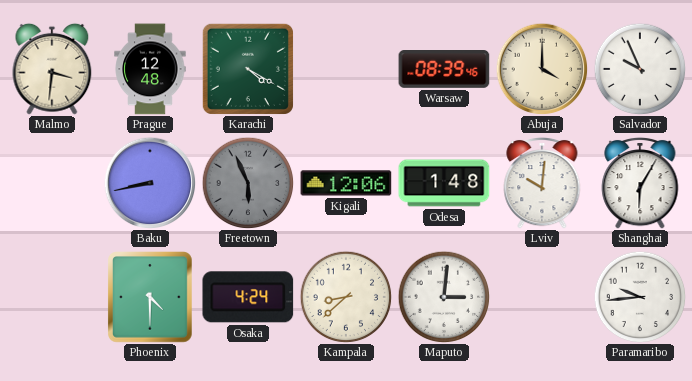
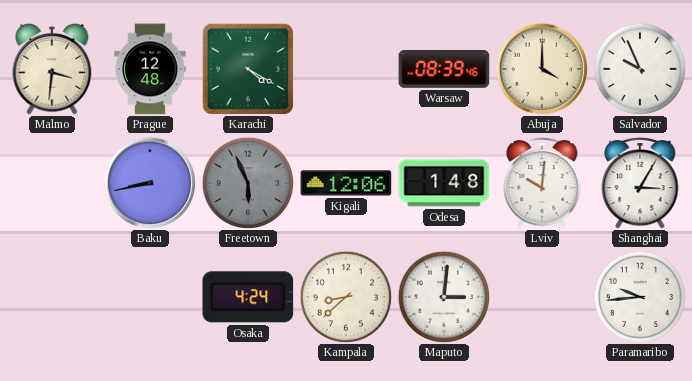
Shanghai: 6:05 -> 3:05 (640, 183)
Phoenix: 4:30 -> none (151, 298)
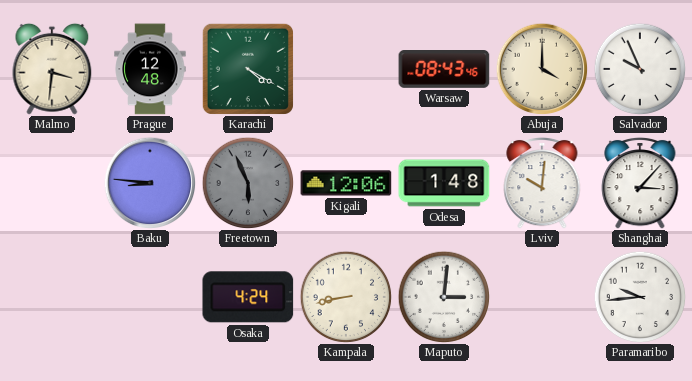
Warsaw: 08:39 -> 08:43 (444, 70)
Baku: 8:43 -> 8:46 (150, 183)
Shanghai: 3:05 -> 3:07 (640, 183)
Kampala: 8:38 -> 8:43 (346, 297)
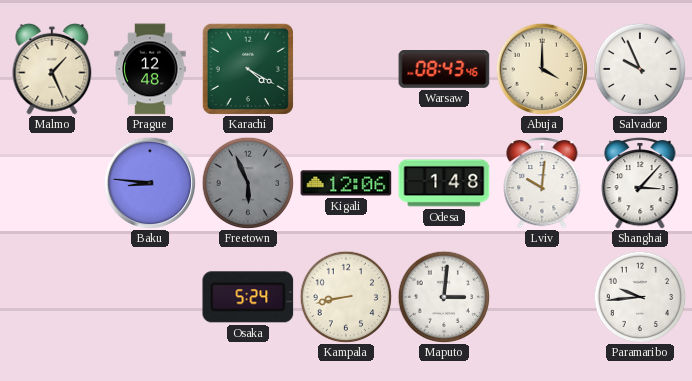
Malmo: 3:31 -> 1:26 (52, 69)
Osaka: 4:24 -> 5:24 (248, 297)
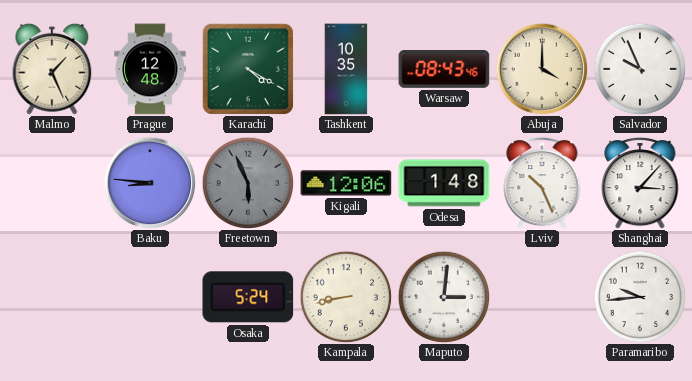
Tashkent: none -> 10:35 (346, 69)
Lviv: 10:01 -> 10:26 (542, 183)
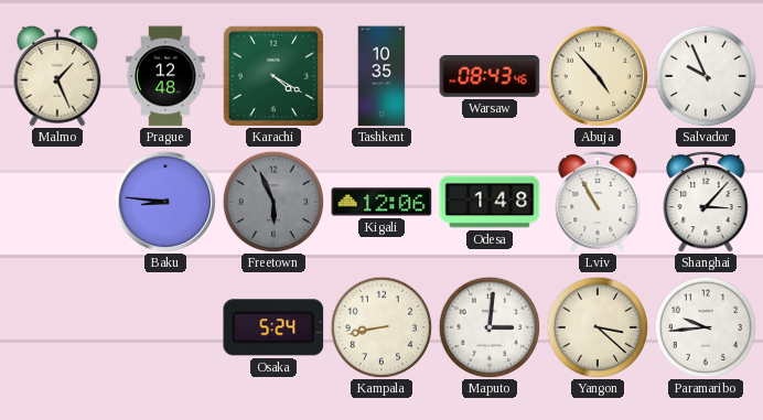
Abuja: 4:00 -> 4:53 (598, 76)
Lviv: 10:26 -> 10:55 (598, 202)
Yangon: none -> 3:22 (598, 327)
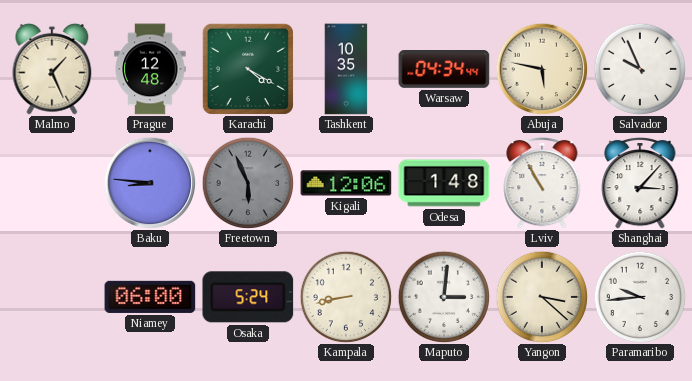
Warsaw: 08:43 -> 04:34 (444, 70)
Abuja: 4:53 -> 5:47 (542, 69)
Niamey: none -> 06:00 (150, 297)
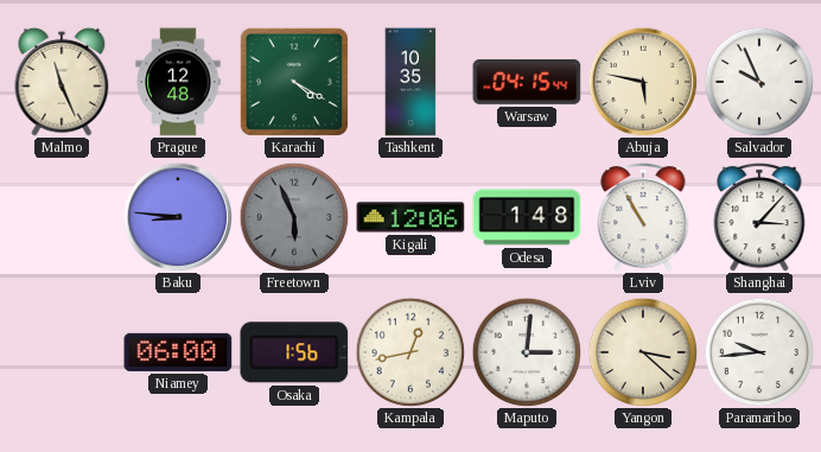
Malmo: 1:26 -> 11:26 (62, 82)
Warsaw: 04:34 -> 04:15 (527, 83)
Osaka: 5:24 -> 1:56 (294, 352)
Kampala: 8:43 -> 12:43 (411, 352)
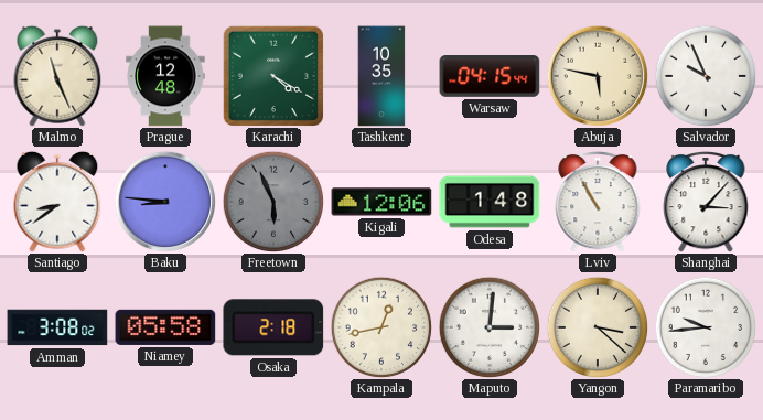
Santiago: none -> 8:39 (57, 202)
Amman: none -> 3:08 (57, 327)
Niamey: 06:00 -> 05:58 (165, 327)
Osaka: 1:56 -> 2:18 (273, 327)
